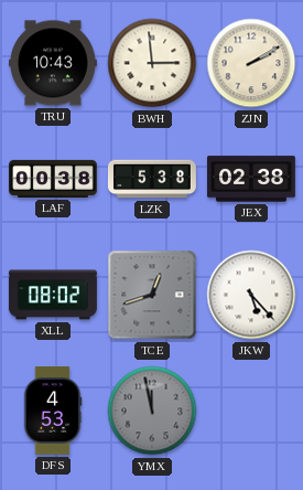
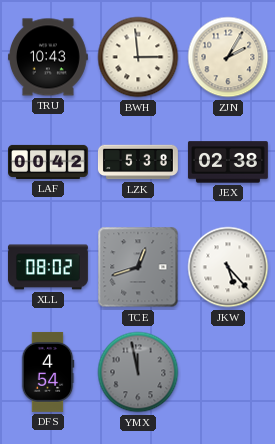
ZJN: 2:10 -> 2:05 (228, 57)
LAF: 00:38 -> 00:42 (49, 162)
DFS: 4:53 -> 4:54 (48, 372)
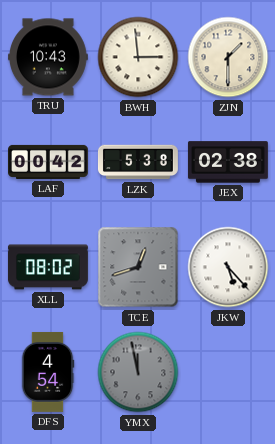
ZJN: 2:05 -> 1:30 (228, 57)
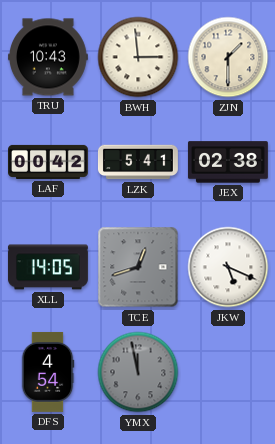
LZK: 5:38 -> 5:41 (138, 162)
XLL: 08:02 -> 14:05 (48, 267)
JKW: 5:23 -> 5:19 (228, 267)
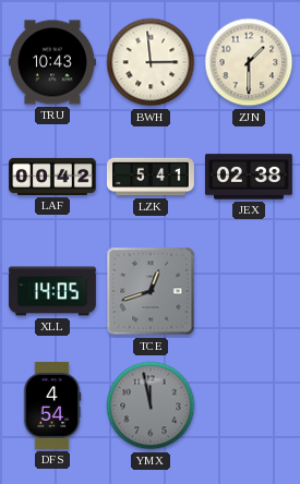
JKW: 5:19 -> none (228, 267)
